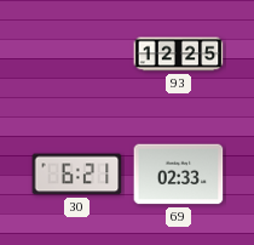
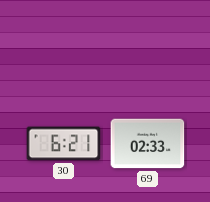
93: 12:25 -> none (179, 55)
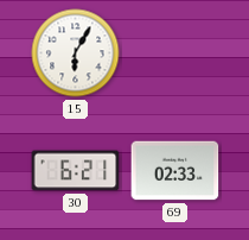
15: none -> 6:05 (76, 53)
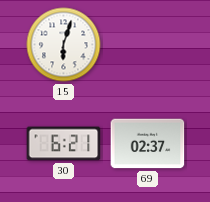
15: 6:05 -> 6:03 (64, 45)
69: 02:33 -> 02:37 (148, 144)
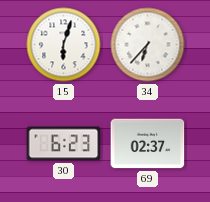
34: none -> 6:37 (148, 45)
30: 6:21 -> 6:23 (64, 144)
